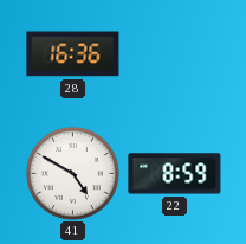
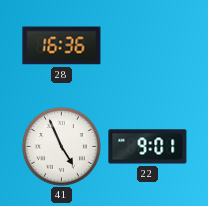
41: 4:50 -> 4:56 (61, 146)
22: 8:59 -> 9:01 (148, 147)
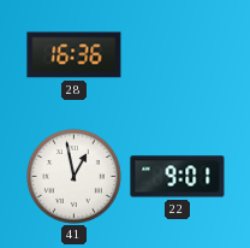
41: 4:56 -> 12:58 (73, 176)
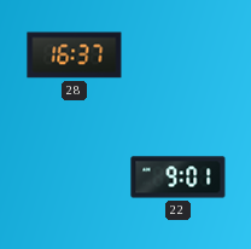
28: 16:36 -> 16:37 (75, 56)
41: 12:58 -> none (73, 176)
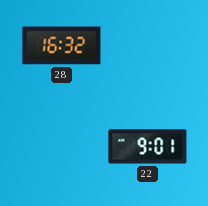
28: 16:37 -> 16:32 (62, 46)
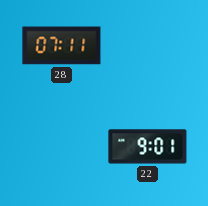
28: 16:32 -> 07:11 (62, 46)
